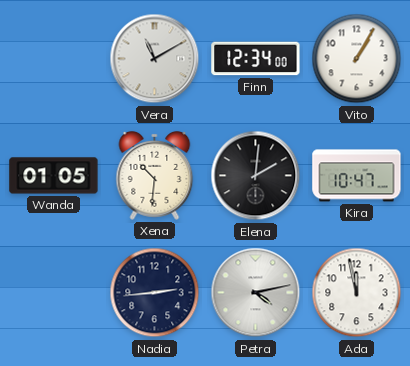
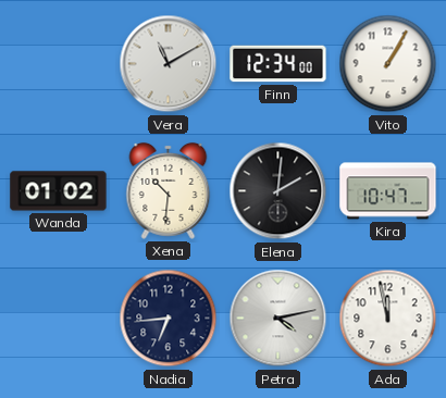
Wanda: 01:05 -> 01:02 (59, 191)
Nadia: 2:44 -> 6:44 (169, 319)
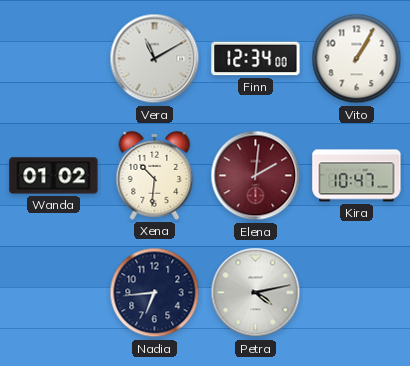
Elena dial: black -> burgundy (256, 176)
Ada: 11:58 -> none (388, 319)
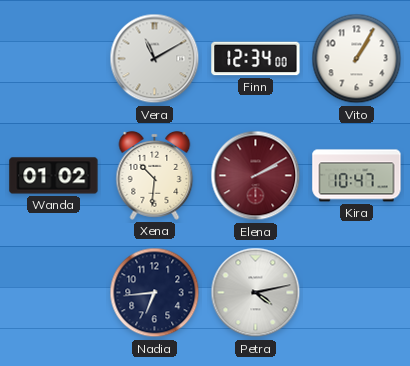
Elena: 2:01 -> 2:10 (256, 176)
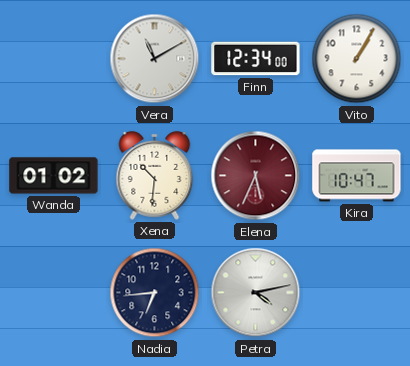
Elena: 2:10 -> 5:34 (256, 176)
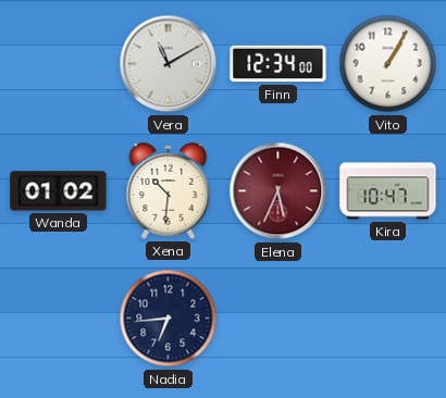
Petra: 4:13 -> none (256, 293)
